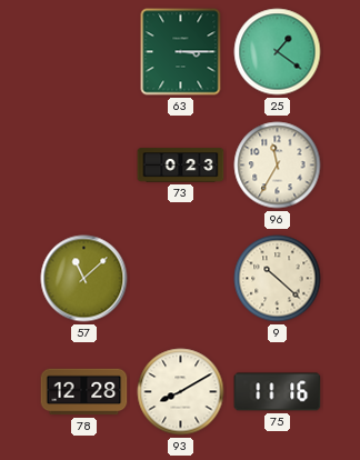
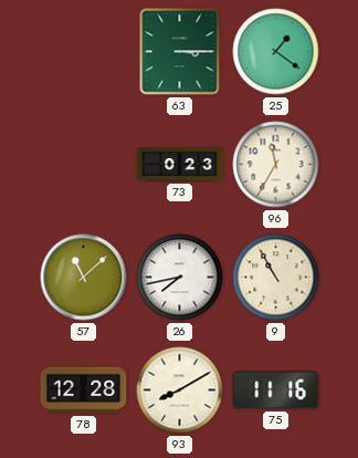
26: none -> 7:43 (180, 278)
9: 10:22 -> 10:55 (276, 278)
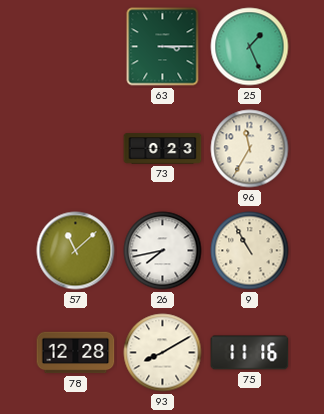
25: 1:21 -> 1:26 (250, 47)
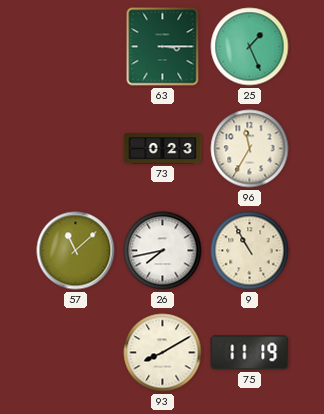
78: 12:28 -> none (76, 353)
75: 11:16 -> 11:19 (250, 353)
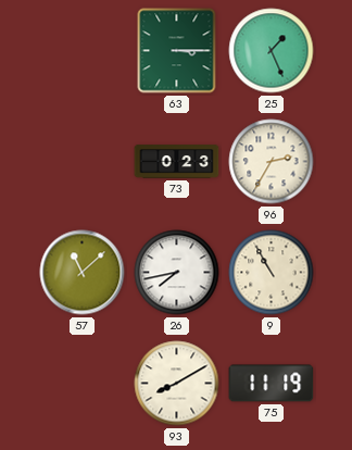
96: 11:35 -> 2:35 (272, 162)
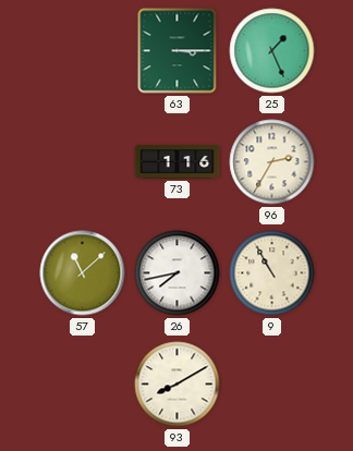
73: 0:23 -> 1:16 (178, 162)
75: 11:19 -> none (272, 384)
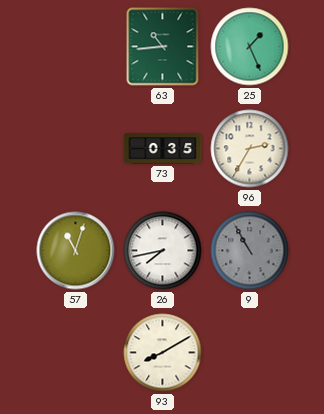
63: 3:15 -> 10:44 (163, 47)
73: 1:16 -> 0:35 (163, 149)
57: 11:08 -> 11:03 (76, 251)
9 dial: cream -> grey (250, 251)
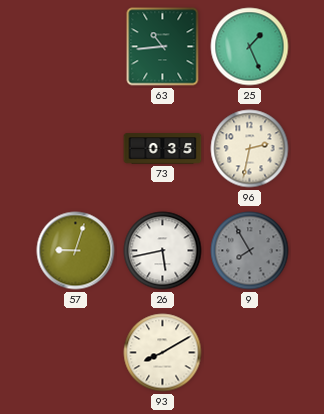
96: 2:35 -> 2:32 (250, 149)
57: 11:03 -> 9:03 (76, 251)
26: 7:43 -> 5:43 (163, 251)
9: 10:55 -> 7:55 (250, 251)
